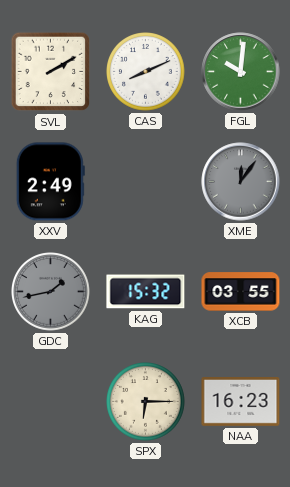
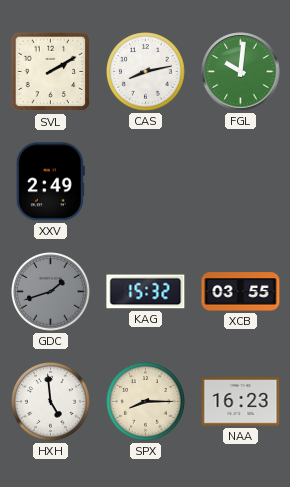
CAS: 8:11 -> 8:13 (146, 72)
XME: 12:06 -> none (241, 182)
GDC: 1:43 -> 1:42 (51, 292)
HXH: none -> 4:59 (51, 402)
SPX: 6:15 -> 8:15 (146, 402)
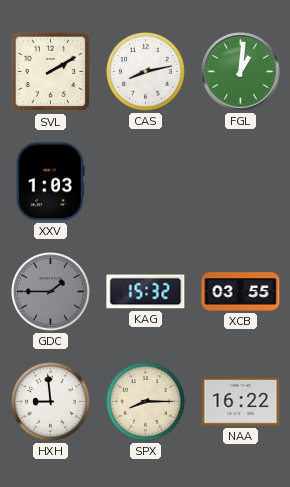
FGL: 10:01 -> 1:01 (241, 72)
XXV: 2:49 -> 1:03 (50, 182)
GDC: 1:42 -> 1:45 (51, 292)
HXH: 4:59 -> 8:59 (51, 402)
NAA: 16:23 -> 16:22 (241, 402)
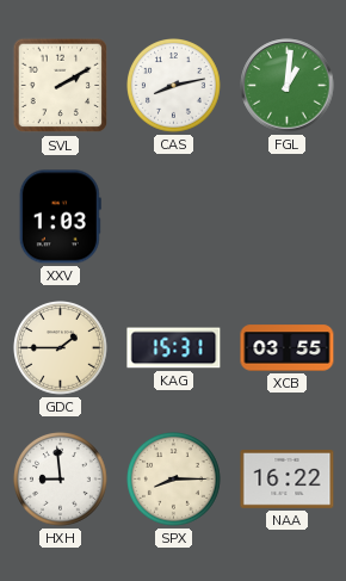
GDC dial: grey -> cream (61, 348)
KAG: 15:32 -> 15:31 (174, 348)
